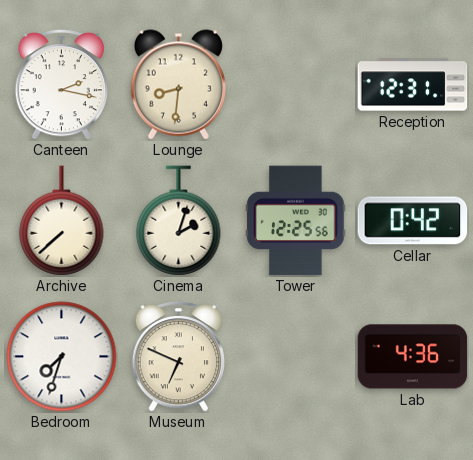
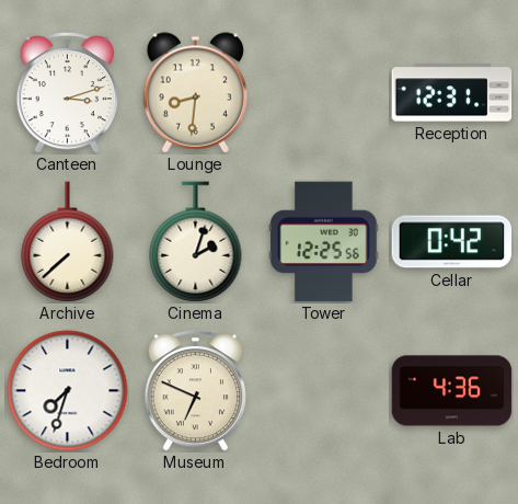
Canteen: 2:17 -> 3:12 (67, 93)
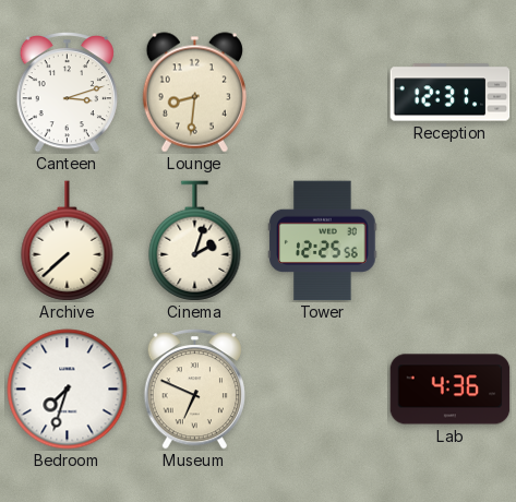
Cellar: 0:42 -> none (452, 242)
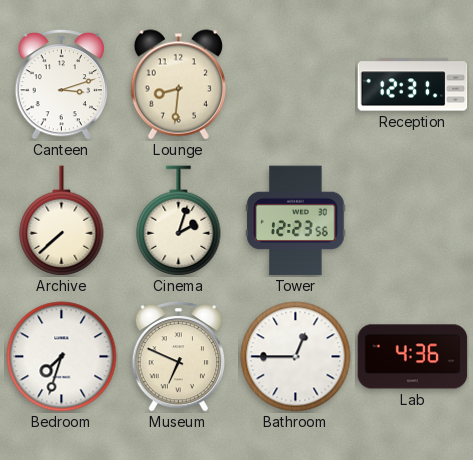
Tower: 12:25 -> 12:23 (296, 221)
Bathroom: none -> 12:45 (296, 357)
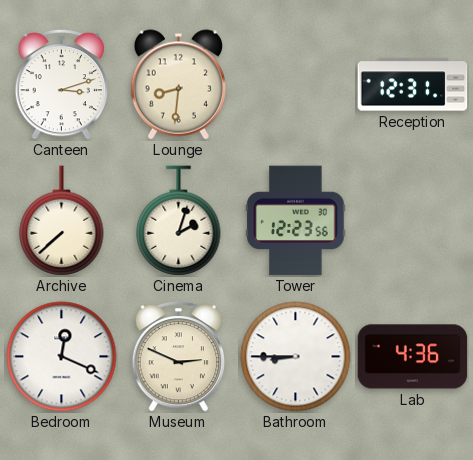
Bedroom: 7:33 -> 12:19 (62, 357)
Museum: 6:49 -> 2:49 (178, 357)
Bathroom: 12:45 -> 8:45 (296, 357)
